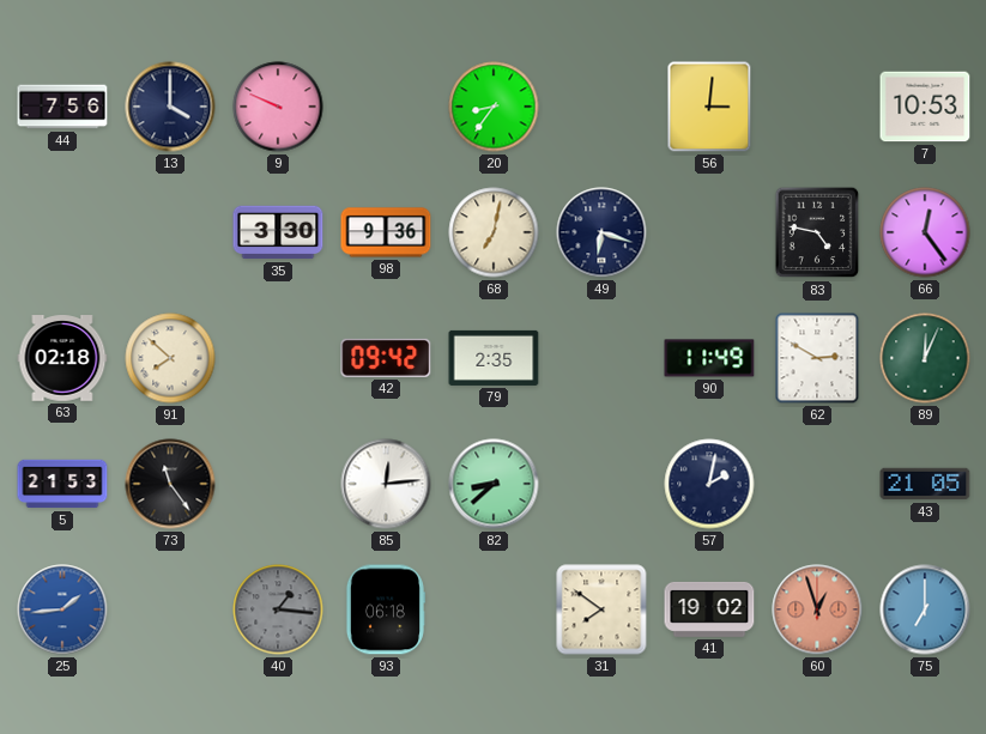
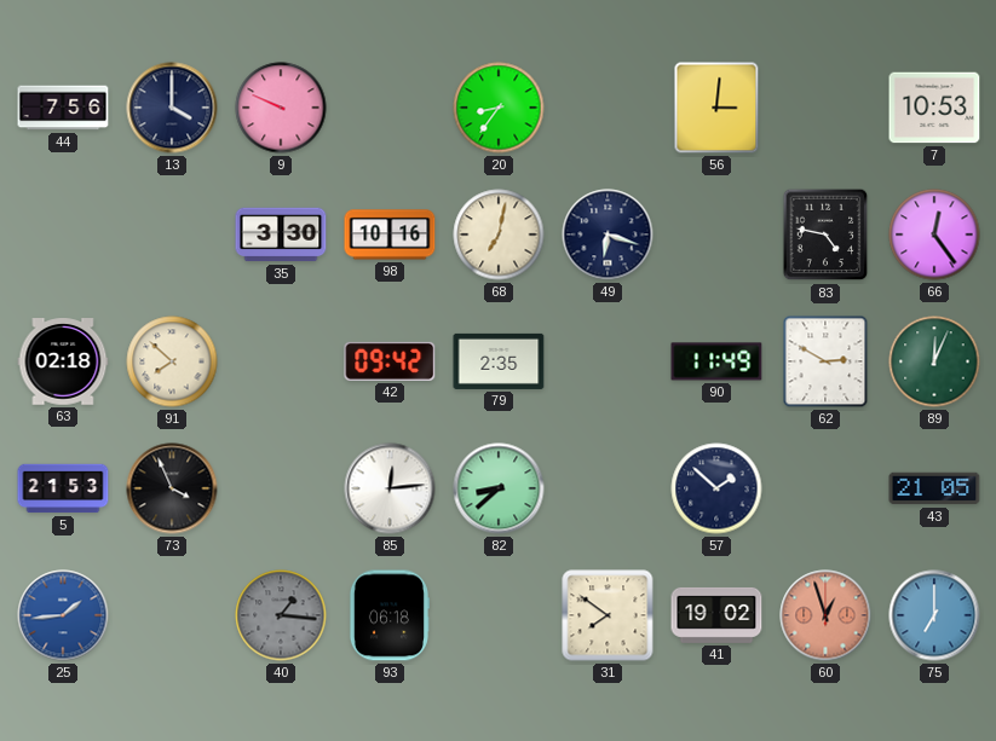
98: 9:36 -> 10:16 (390, 235)
73: 11:24 -> 3:56 (172, 488)
57: 2:02 -> 1:52 (716, 488)
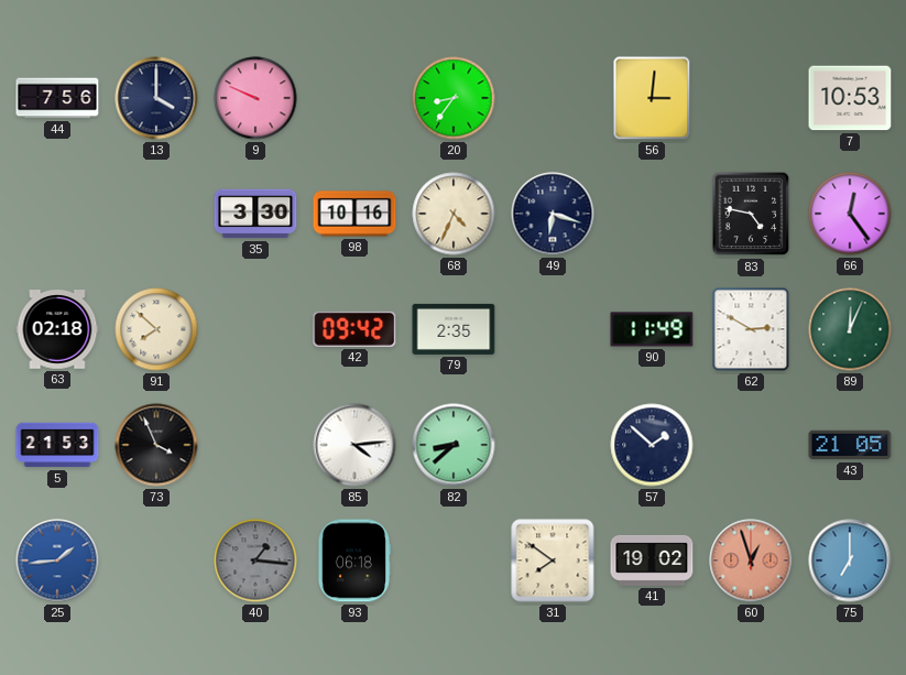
68: 7:02 -> 4:34 (454, 214)
85: 12:14 -> 4:14 (354, 445)
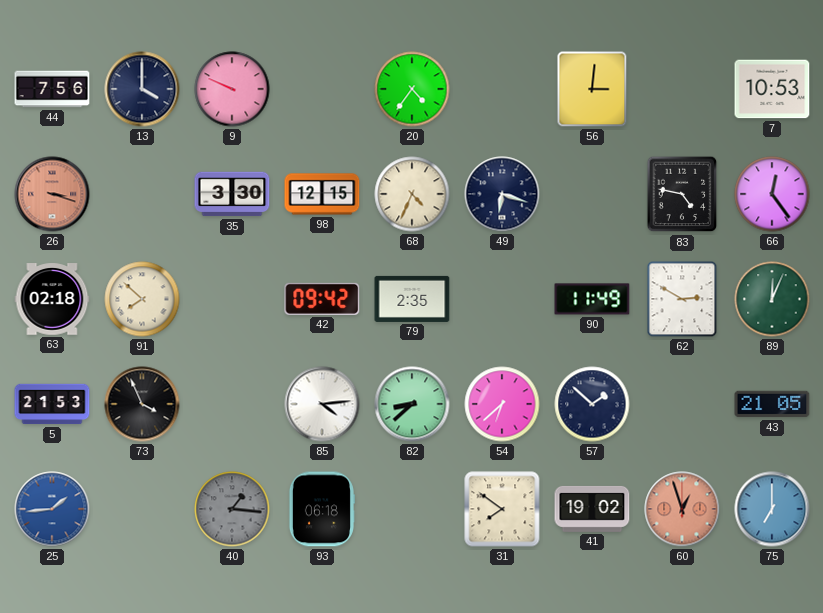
20: 8:36 -> 4:36 (412, 89)
26: none -> 3:18 (52, 194)
98: 10:16 -> 12:15 (322, 194)
54: none -> 6:38 (502, 404)
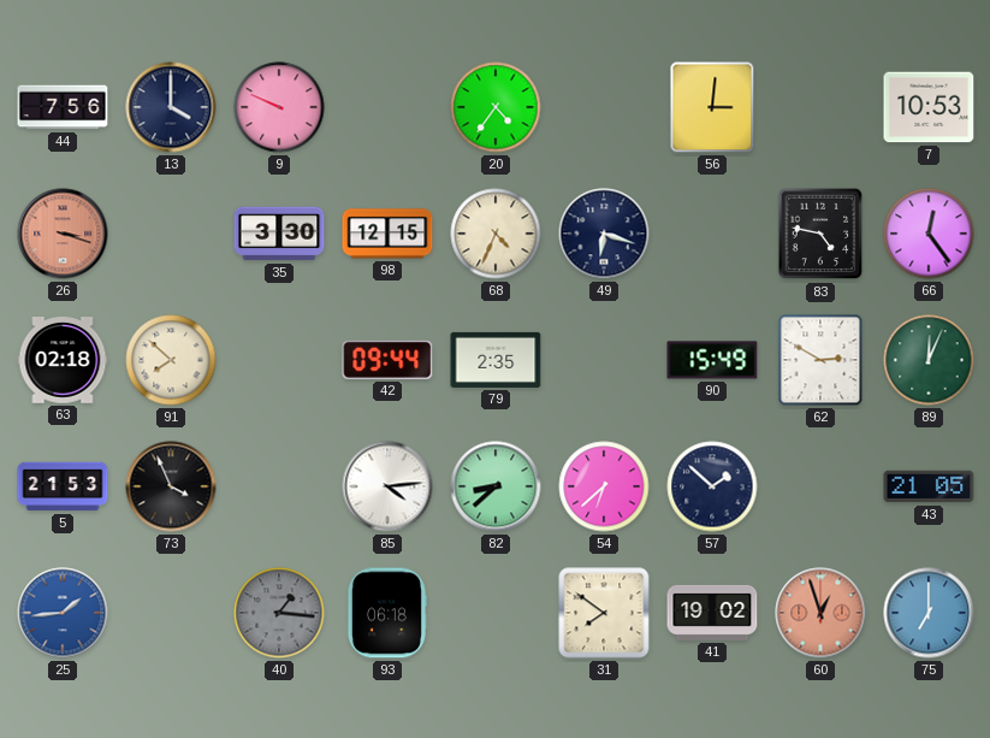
42: 09:42 -> 09:44 (387, 360)
90: 11:49 -> 15:49 (712, 360)
